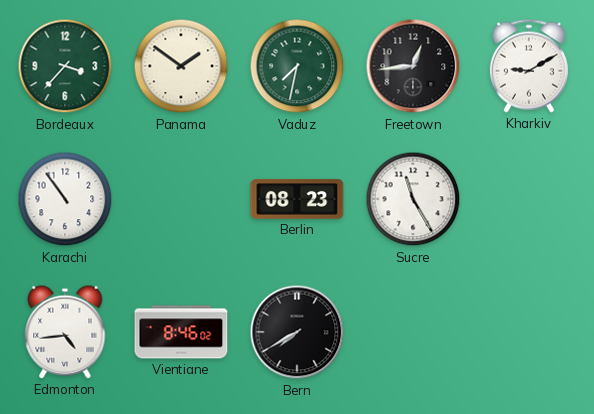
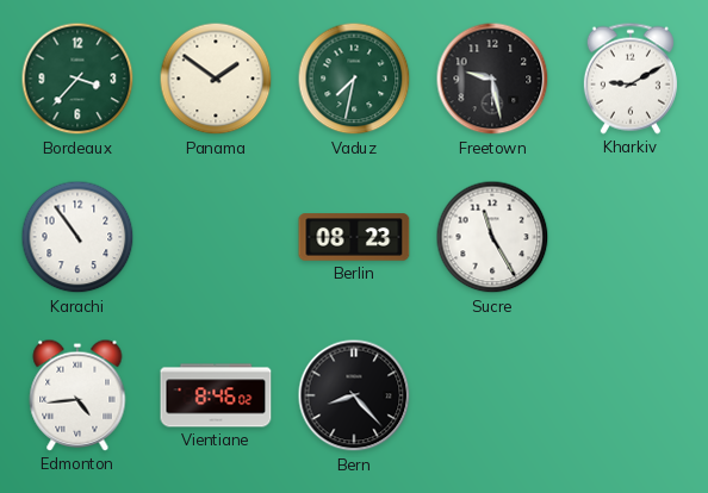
Freetown: 12:44 -> 9:28 (492, 79)
Bern: 7:40 -> 8:23 (354, 395)
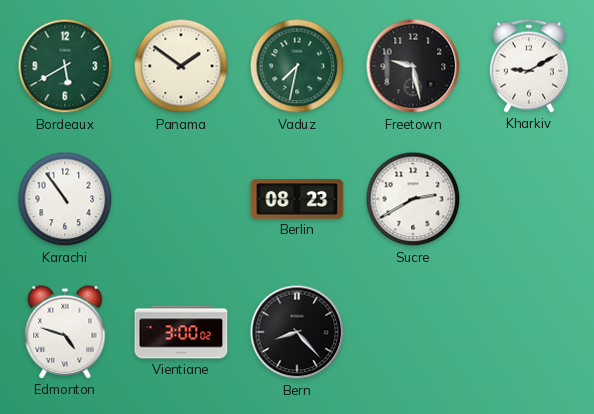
Bordeaux: 3:37 -> 5:40 (65, 66)
Sucre: 11:25 -> 2:40 (413, 199)
Edmonton: 4:44 -> 4:48 (65, 332)
Vientiane: 8:46 -> 3:00 (181, 332)
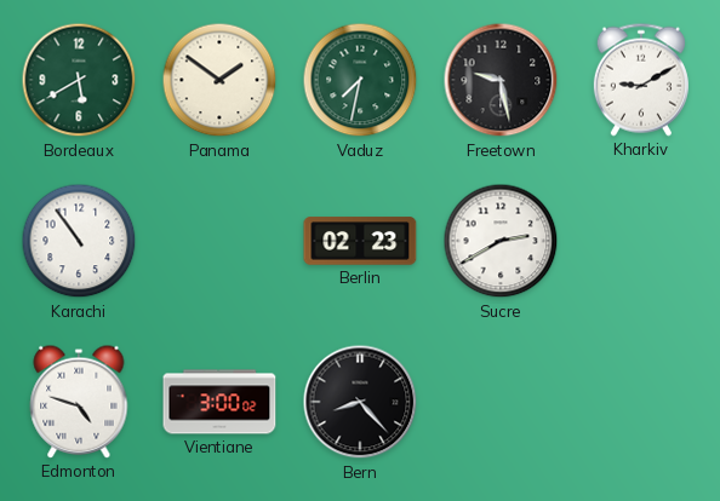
Berlin: 08:23 -> 02:23 (360, 241)
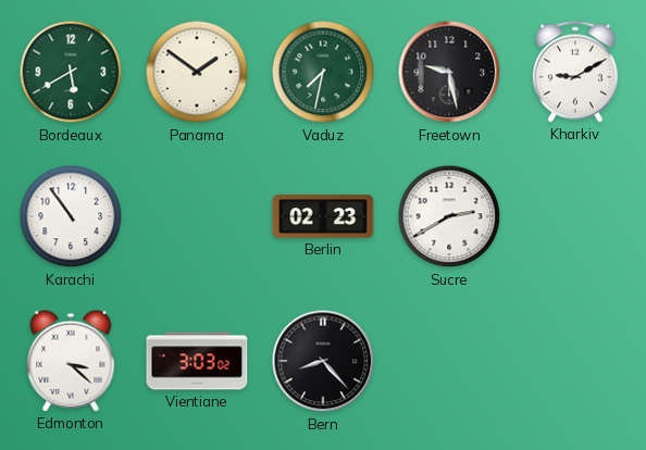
Edmonton: 4:48 -> 3:22 (71, 361)
Vientiane: 3:00 -> 3:03 (197, 361)
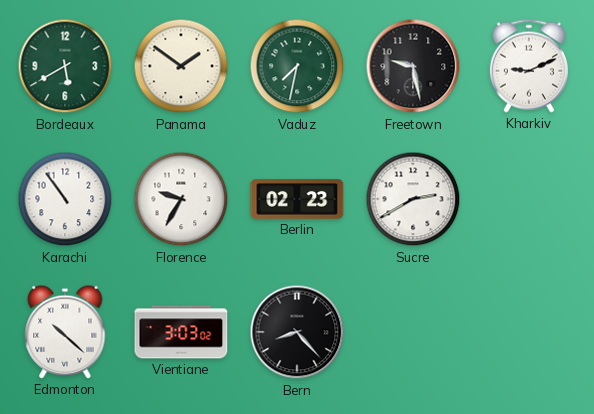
Kharkiv: 9:10 -> 9:11 (529, 66)
Florence: none -> 9:35 (181, 199)
Edmonton: 3:22 -> 10:22 (65, 332)
